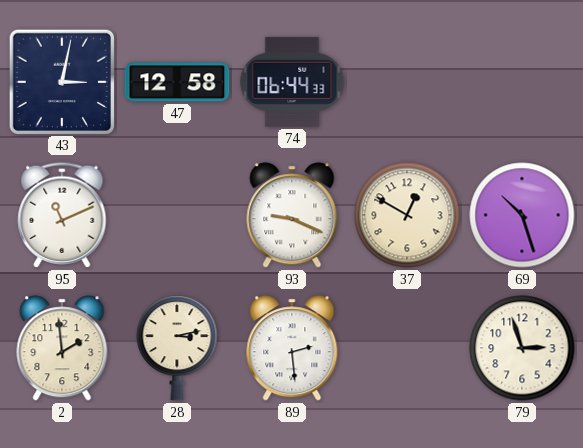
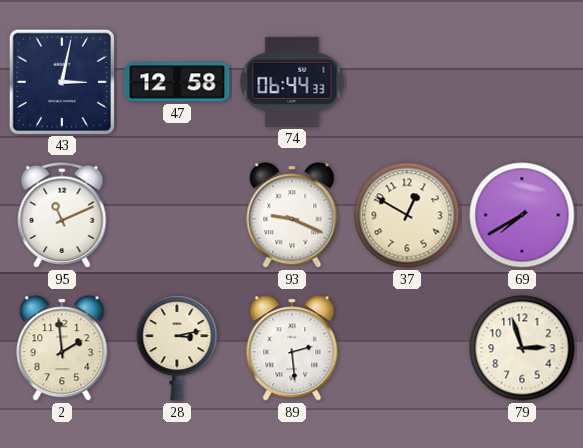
69: 10:27 -> 7:40 (522, 215)
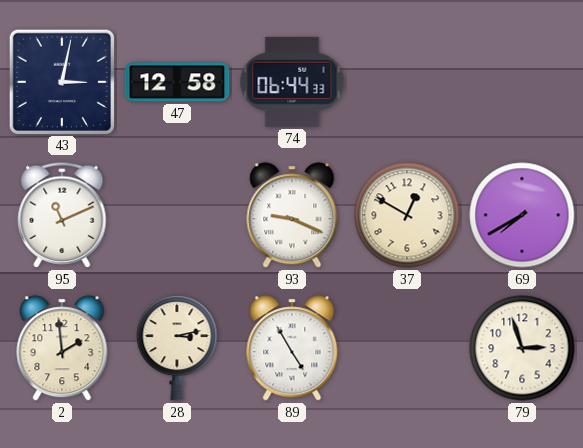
89: 2:29 -> 4:55 (292, 348)
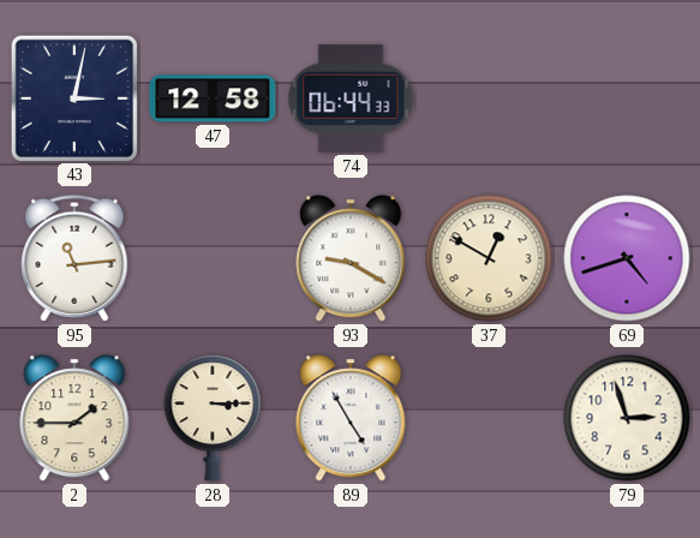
95: 11:11 -> 11:14 (74, 258)
93: 9:19 -> 9:20 (351, 258)
69: 7:40 -> 4:42 (627, 258)
2: 1:59 -> 1:45 (74, 418)
28: 3:13 -> 3:15 (213, 418)
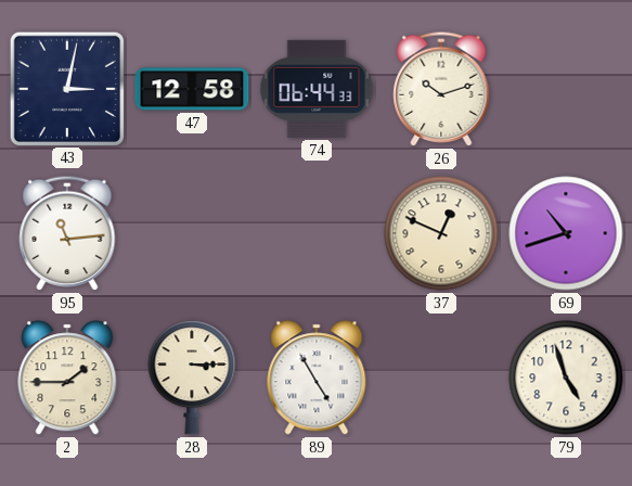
26: none -> 10:12 (441, 89)
93: 9:20 -> none (351, 258)
37: 12:50 -> 12:49 (441, 233)
69: 4:42 -> 10:42 (566, 233)
79: 2:57 -> 4:57 (566, 378)
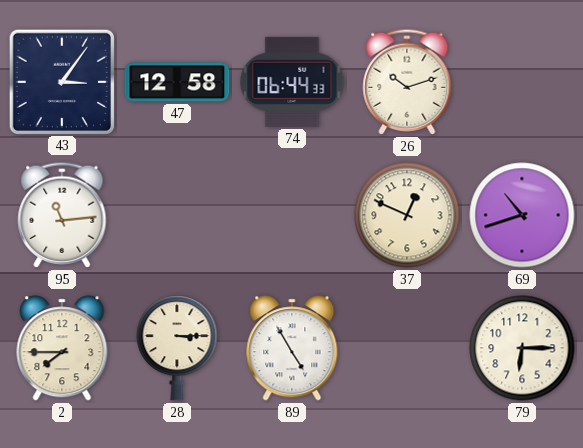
43: 3:02 -> 3:06 (61, 81)
2: 1:45 -> 7:45 (62, 348)
79: 4:57 -> 6:15 (522, 348)
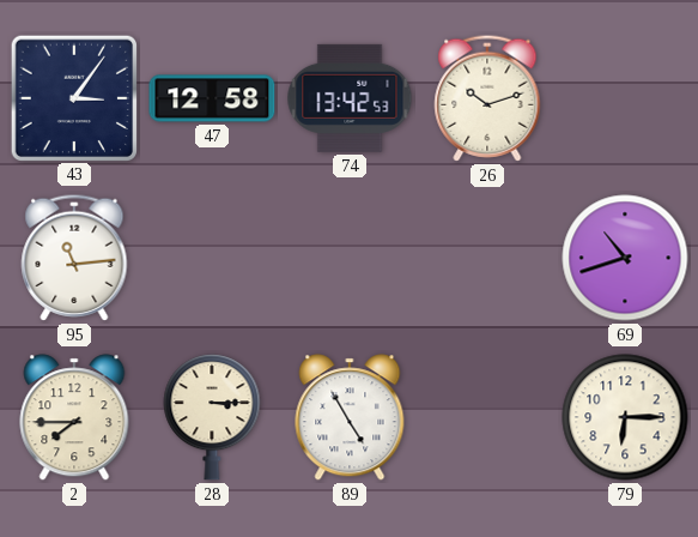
74: 06:44 -> 13:42 (350, 98)
37: 12:49 -> none (407, 215)
